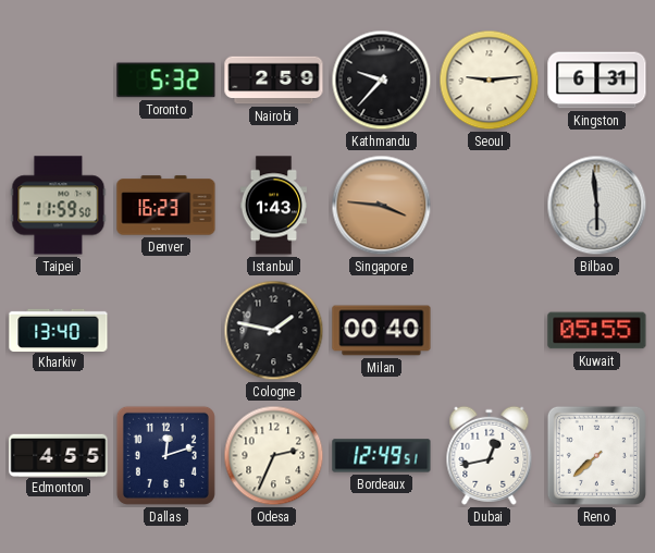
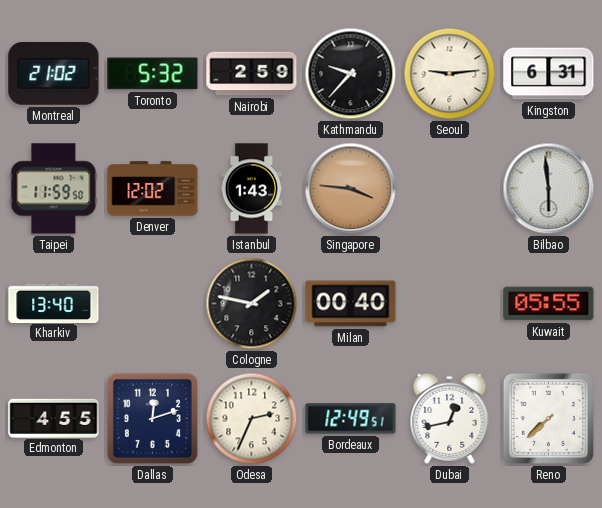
Montreal: none -> 21:02 (54, 74)
Denver: 16:23 -> 12:02 (153, 189)
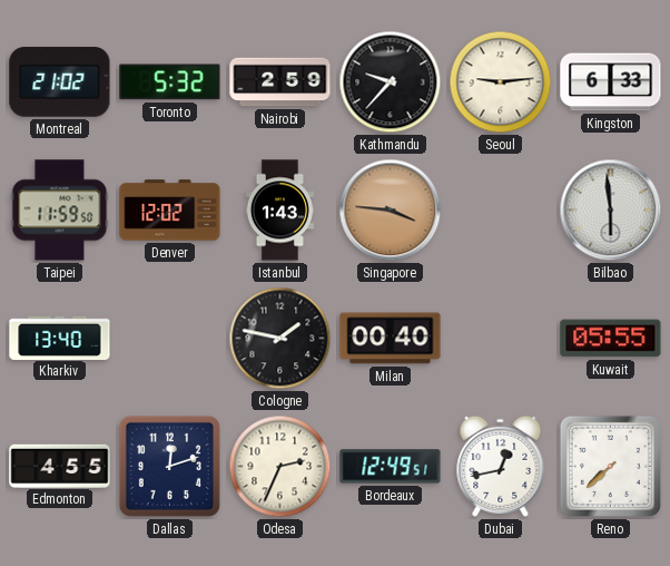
Kingston: 6:31 -> 6:33 (611, 82)
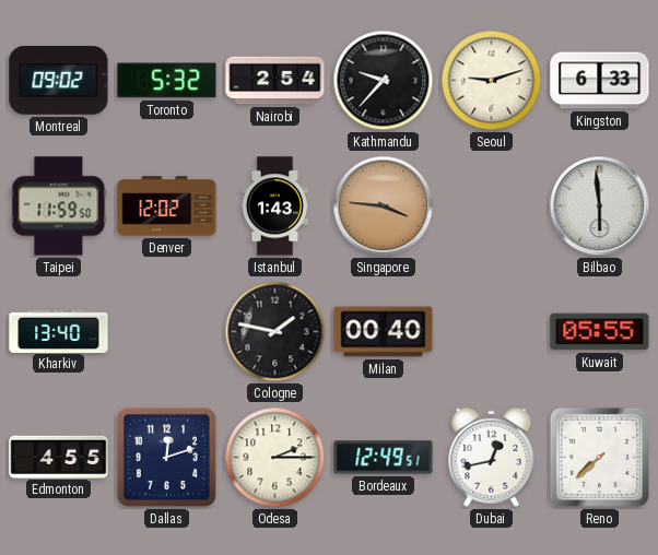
Montreal: 21:02 -> 09:02 (59, 81)
Nairobi: 2:59 -> 2:54 (275, 81)
Seoul: 9:14 -> 9:12 (492, 81)
Odesa: 2:34 -> 2:15 (275, 458)
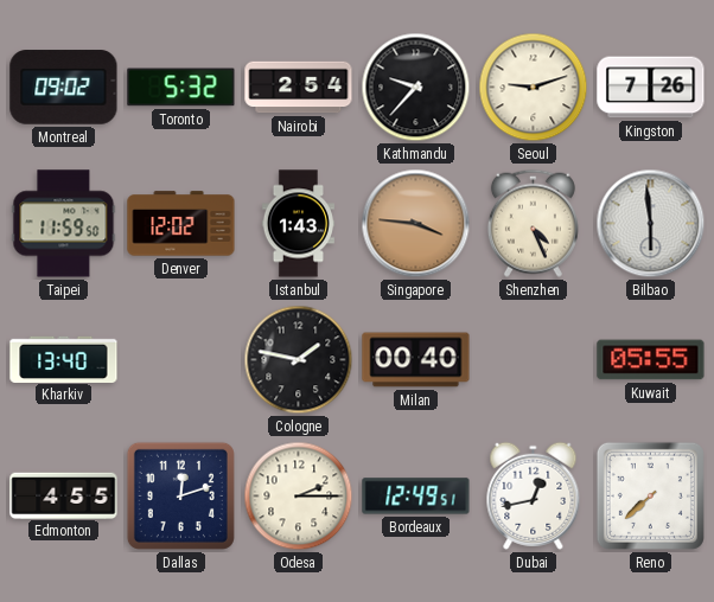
Kingston: 6:33 -> 7:26 (651, 88)
Shenzhen: none -> 4:26 (533, 223)
